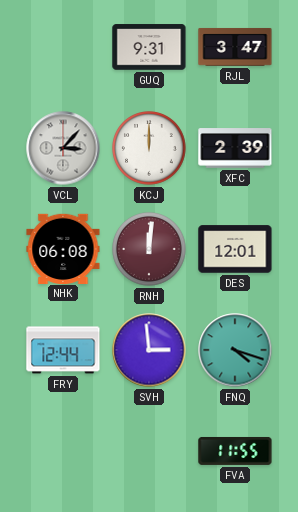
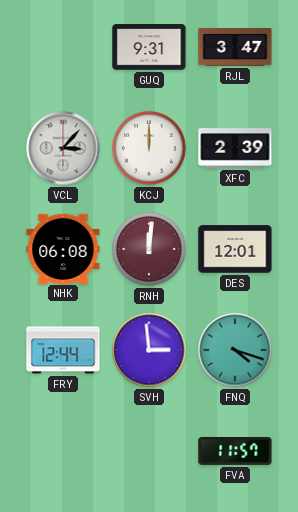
FVA: 11:55 -> 11:57 (235, 451)
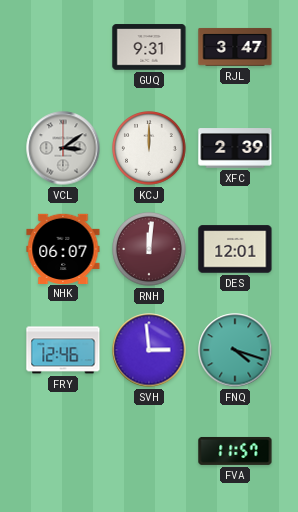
VCL: 3:07 -> 3:09 (63, 148)
NHK: 06:08 -> 06:07 (63, 248)
FRY: 12:44 -> 12:46 (63, 350)
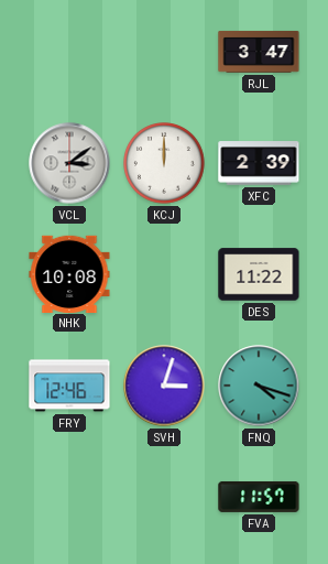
GUQ: 9:31 -> none (149, 47)
NHK: 06:07 -> 10:08 (69, 273)
RNH: 12:01 -> none (150, 250)
DES: 12:01 -> 11:22 (259, 274)
SVH: 2:59 -> 3:03 (164, 386)
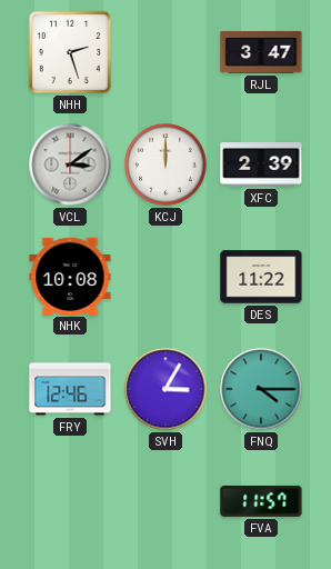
NHH: none -> 2:27 (70, 52)
SVH: 3:03 -> 3:05 (165, 389)
FNQ: 4:18 -> 4:15 (261, 389)
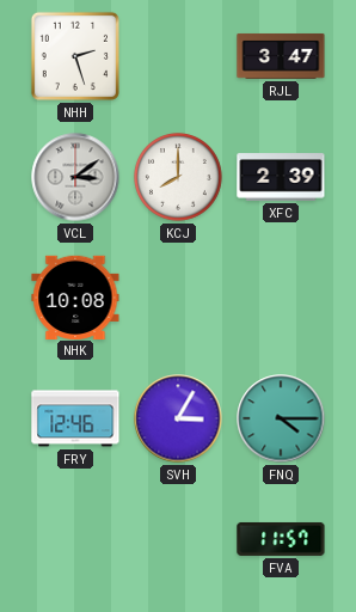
KCJ: 12:00 -> 8:00 (179, 178)
DES: 11:22 -> none (261, 277)
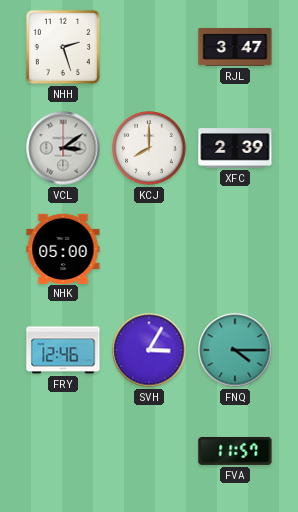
NHK: 10:08 -> 05:00 (63, 248)
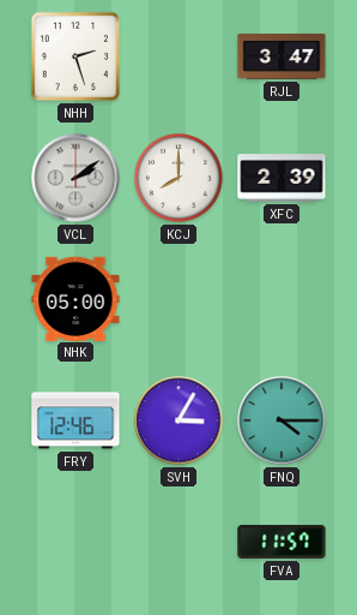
VCL: 3:09 -> 2:09 (75, 178)
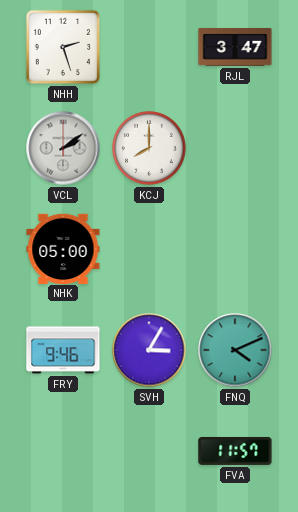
XFC: 2:39 -> none (282, 178)
FRY: 12:46 -> 9:46 (63, 350)
FNQ: 4:15 -> 4:11 (235, 350)
